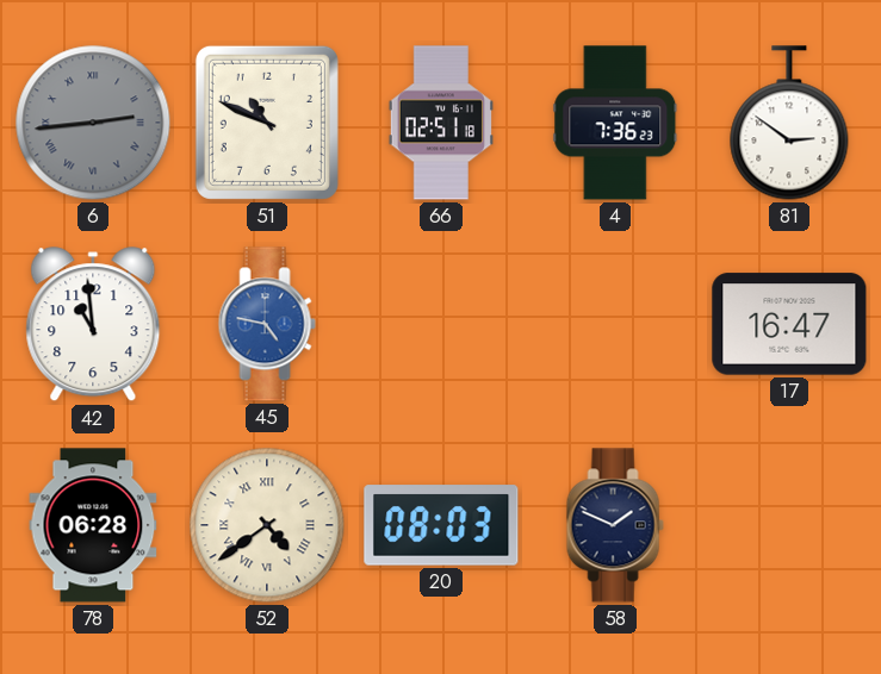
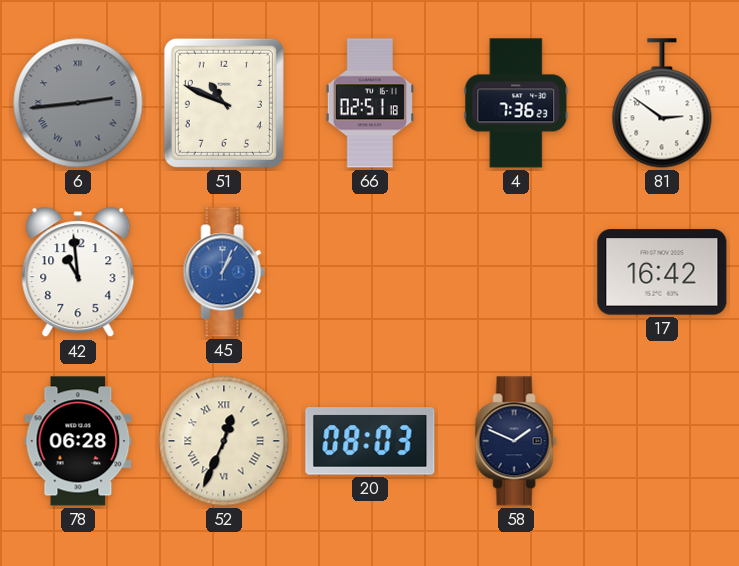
45: 4:47 -> 1:04 (224, 272)
17: 16:47 -> 16:42 (662, 272)
52: 4:39 -> 12:34 (224, 441)
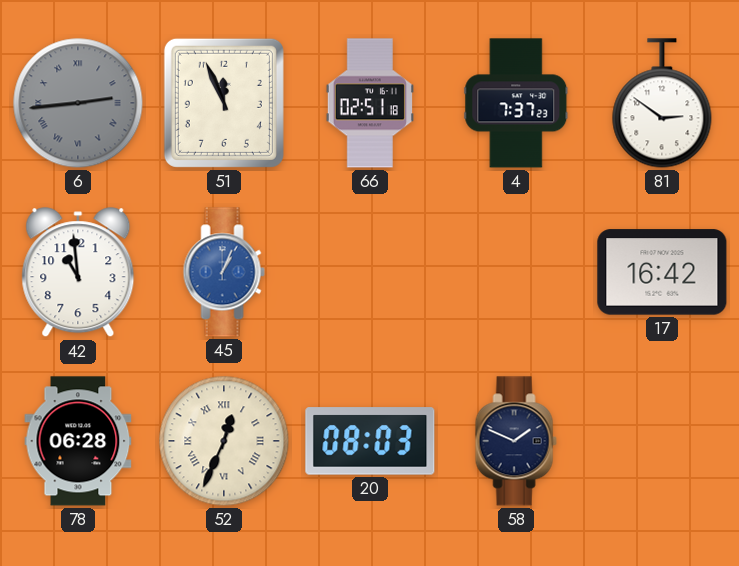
51: 10:49 -> 11:56 (224, 103)
4: 7:36 -> 7:37 (516, 103)
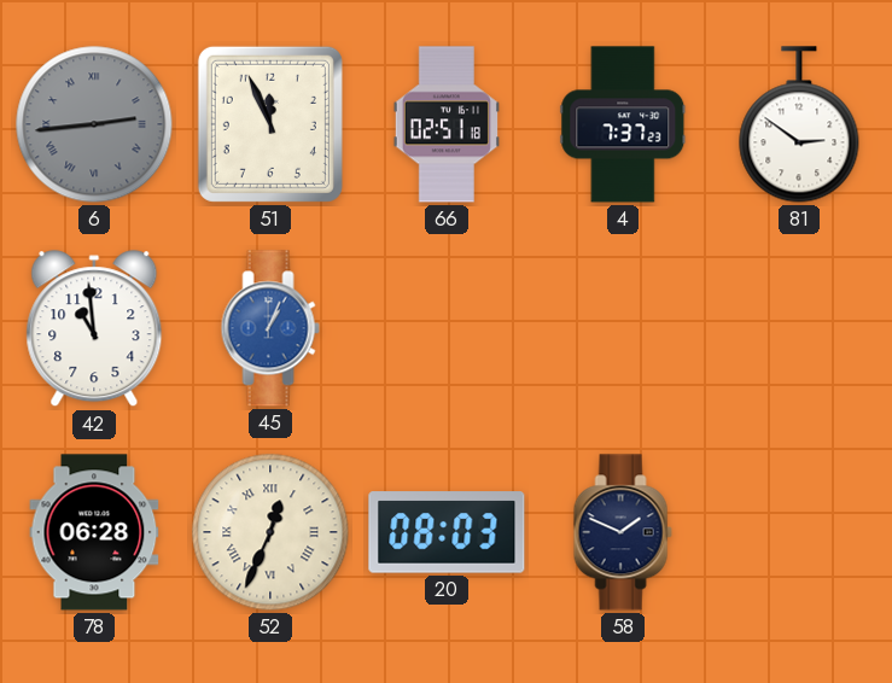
17: 16:42 -> none (662, 272)
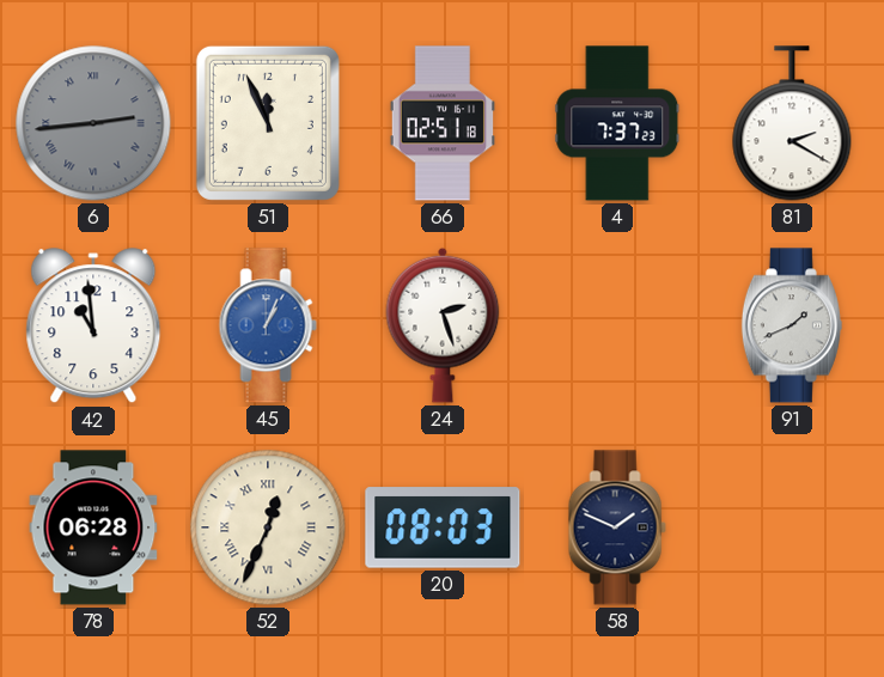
81: 2:51 -> 2:20 (792, 123)
24: none -> 2:27 (443, 325)
91: none -> 1:41 (792, 325)
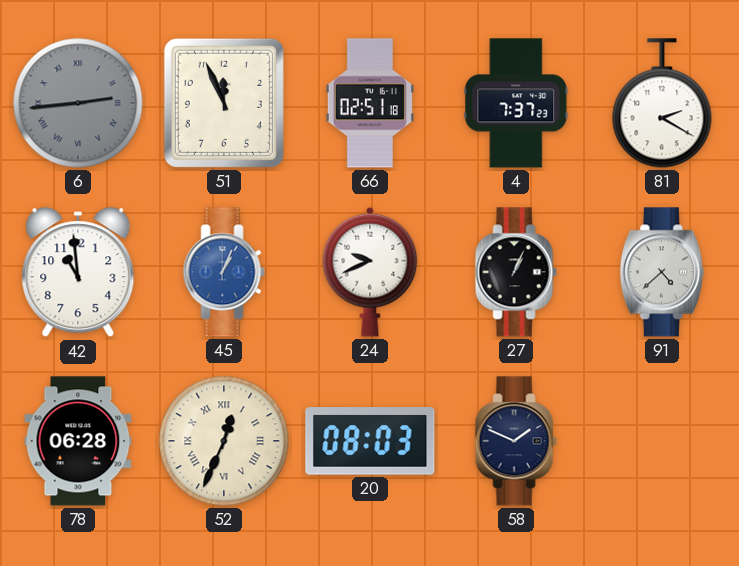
24: 2:27 -> 9:41 (370, 272)
27: none -> 1:04 (516, 272)
91: 1:41 -> 4:38 (662, 272)
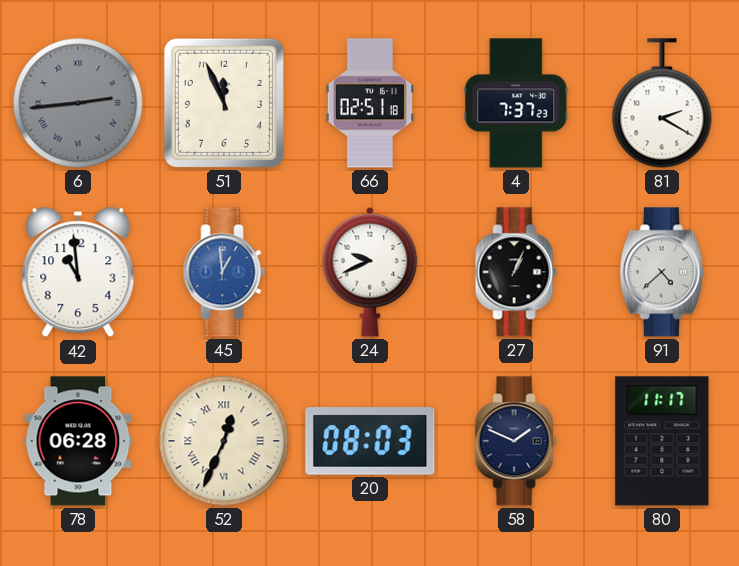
45: 1:04 -> 12:59 (224, 272)
80: none -> 11:17 (662, 441)
